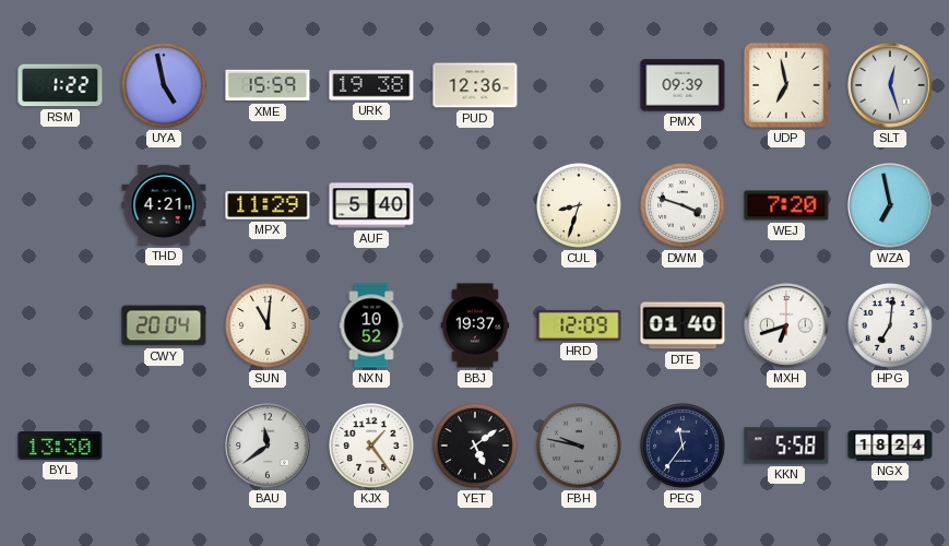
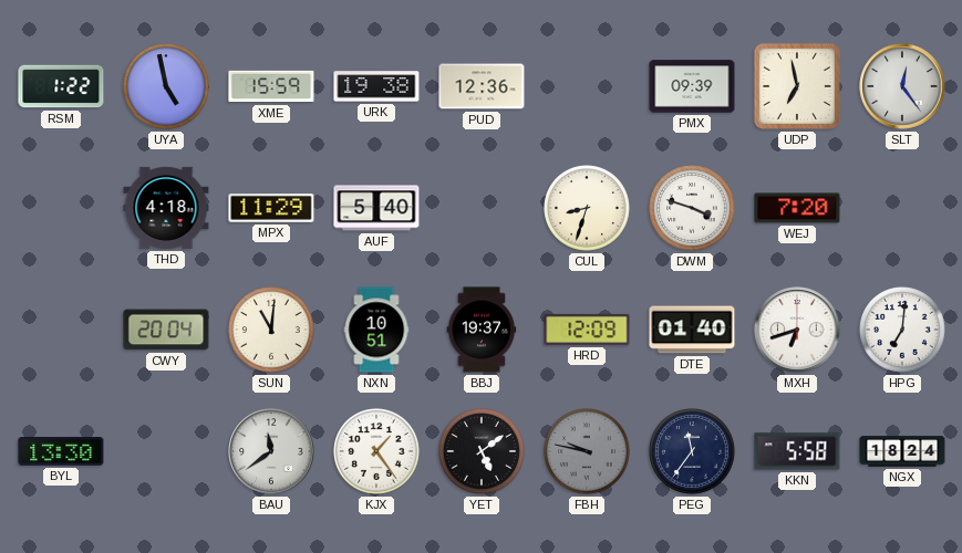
SLT: 12:27 -> 12:24 (902, 86)
THD: 4:21 -> 4:18 (166, 208)
WZA: 6:58 -> none (890, 205)
NXN: 10:52 -> 10:51 (376, 330)
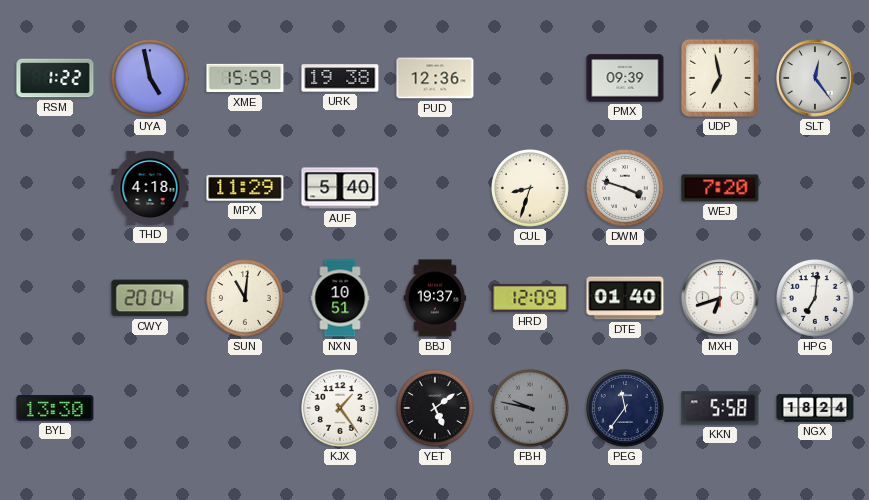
BAU: 11:39 -> none (271, 451)
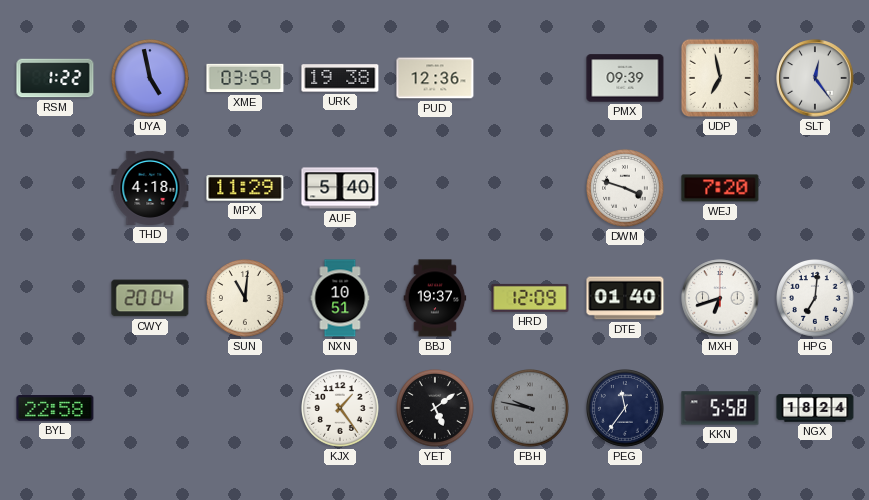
XME: 15:59 -> 03:59 (245, 78)
CUL: 8:33 -> none (531, 189)
BYL: 13:30 -> 22:58 (55, 409)
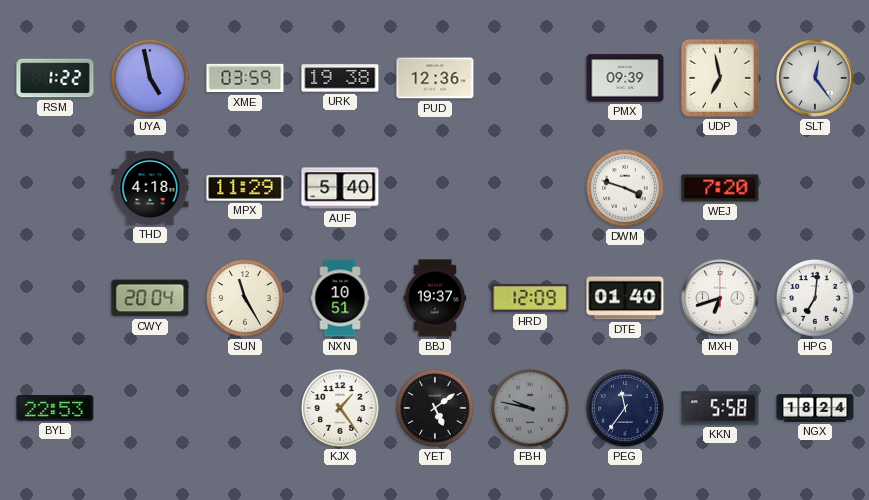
SUN: 11:01 -> 11:25 (246, 299)
BYL: 22:58 -> 22:53 (55, 409)
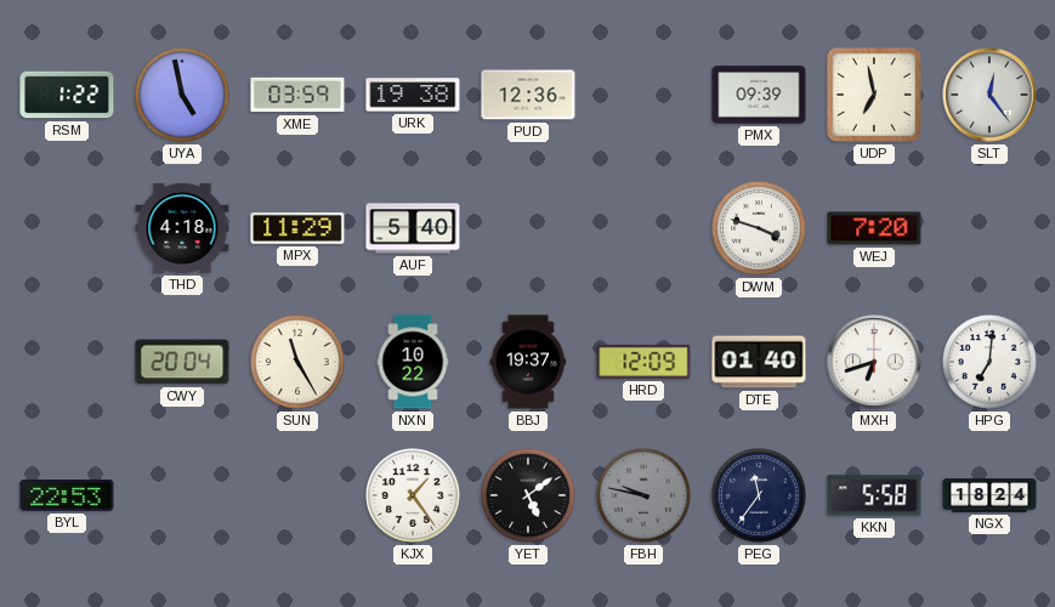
NXN: 10:51 -> 10:22 (413, 362)
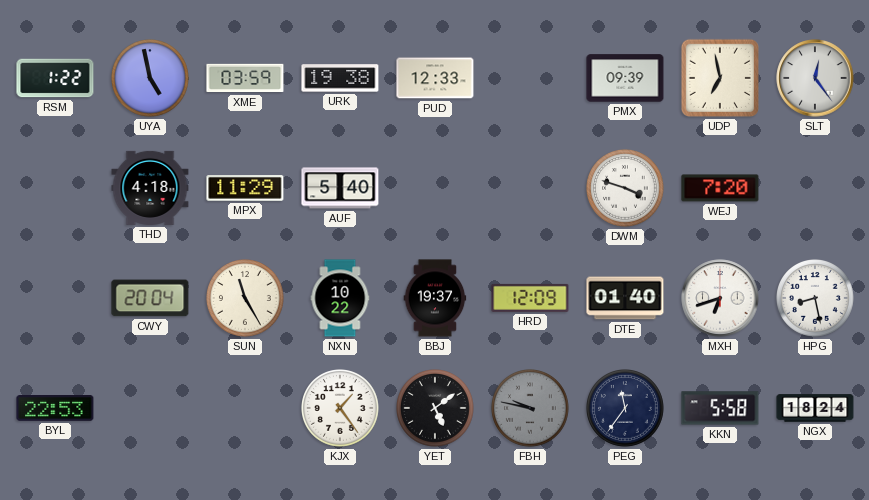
PUD: 12:36 -> 12:33 (435, 78)
HPG: 7:01 -> 8:28 (816, 299)
